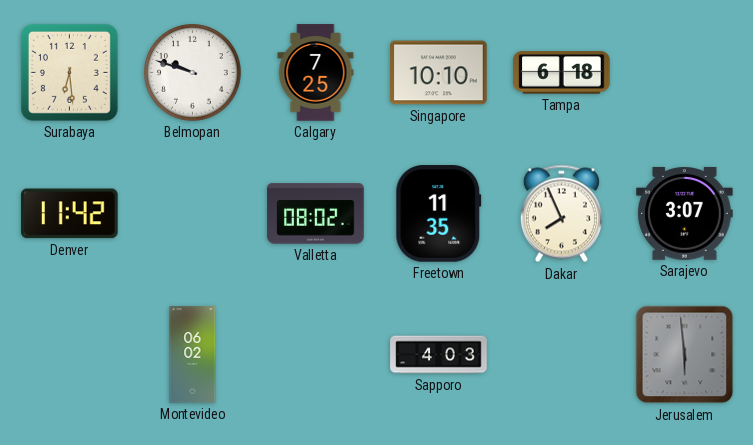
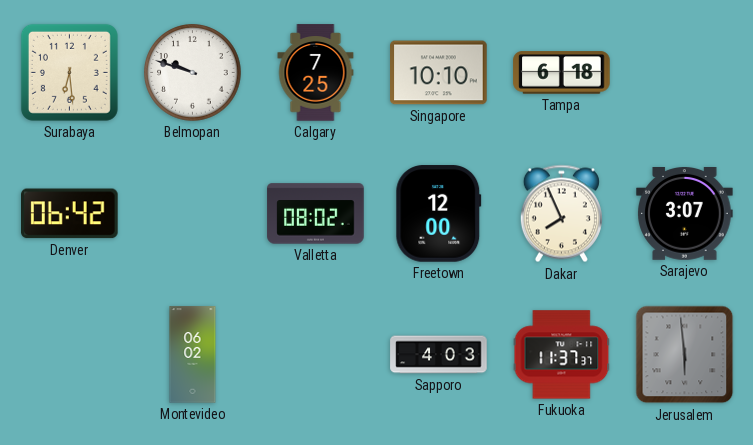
Denver: 11:42 -> 06:42 (70, 214)
Freetown: 11:35 -> 12:00 (439, 214)
Fukuoka: none -> 11:37 (562, 355)
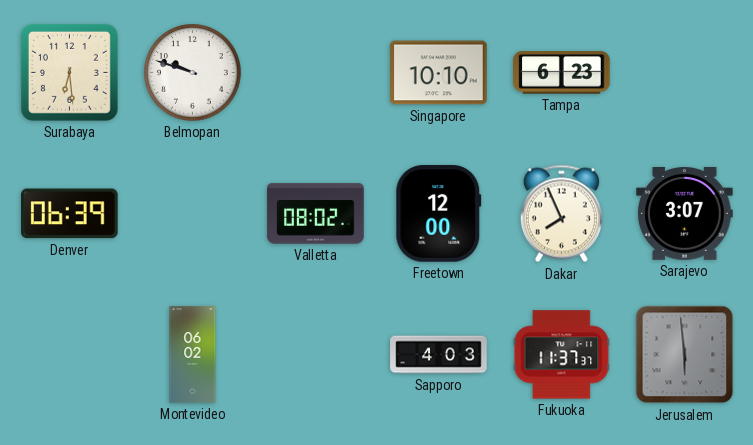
Calgary: 7:25 -> none (316, 73)
Tampa: 6:18 -> 6:23 (562, 73)
Denver: 06:42 -> 06:39 (70, 214)
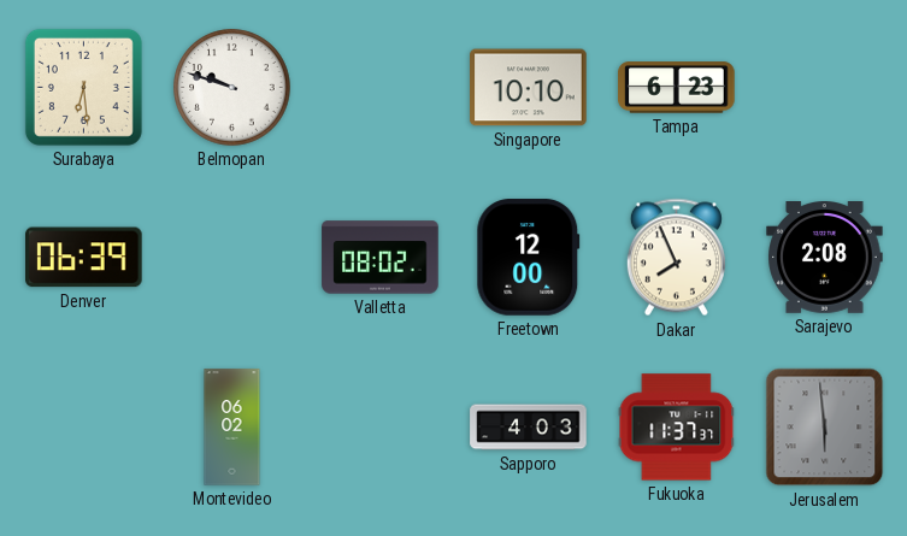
Sarajevo: 3:07 -> 2:08 (825, 258)
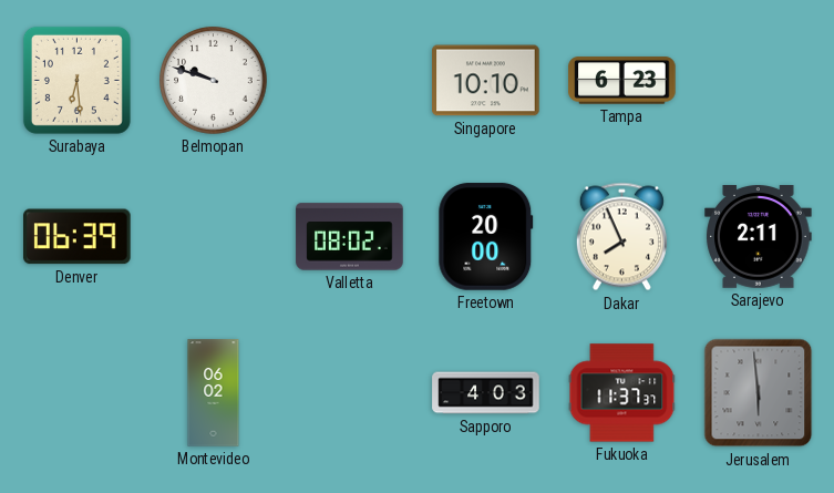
Freetown: 12:00 -> 20:00 (486, 237)
Sarajevo: 2:08 -> 2:11 (759, 237)
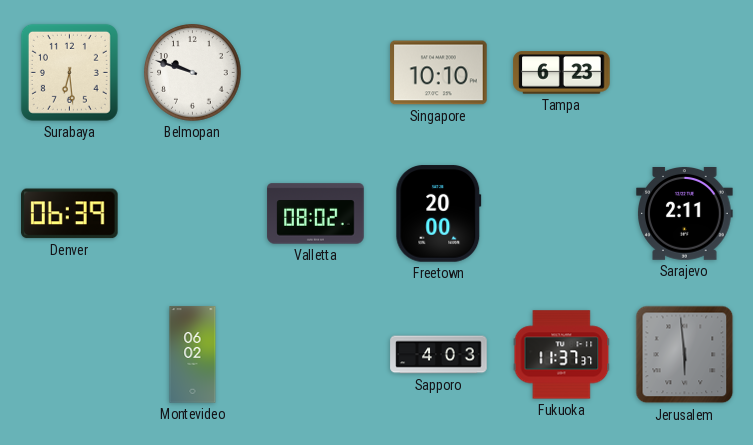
Dakar: 7:56 -> none (621, 237)
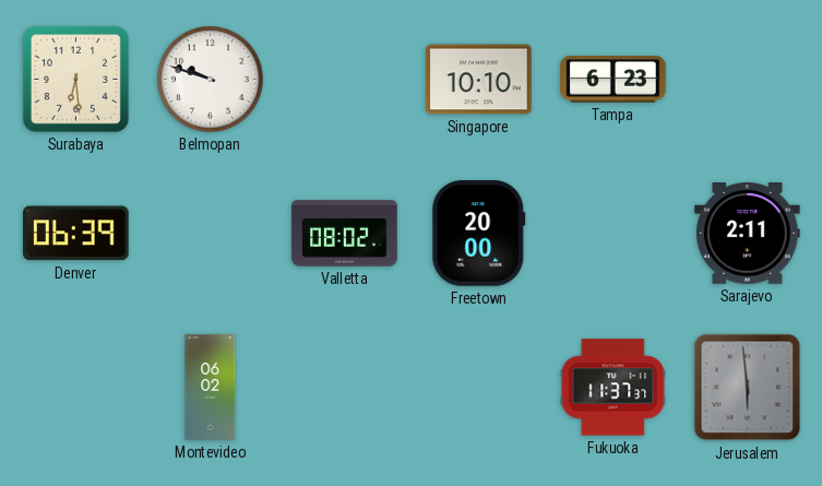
Sapporo: 4:03 -> none (439, 355)
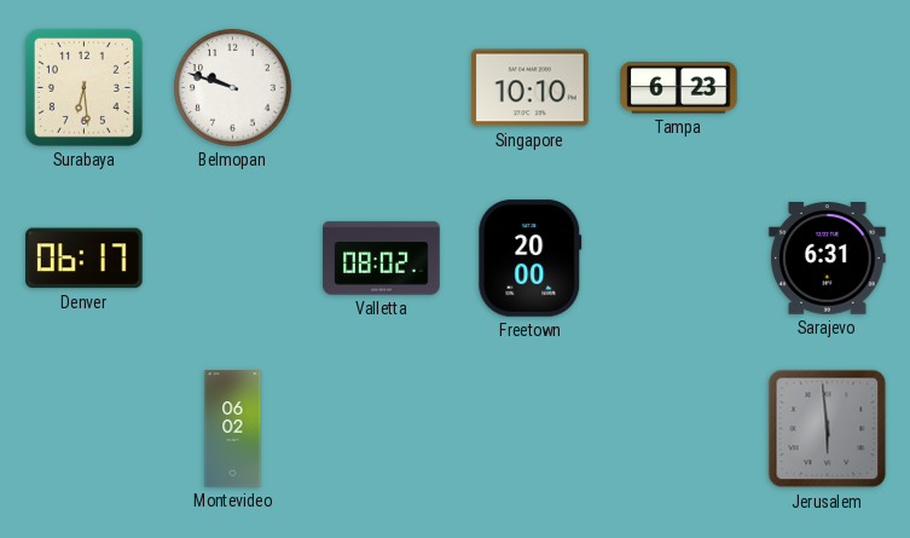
Denver: 06:39 -> 06:17 (85, 259)
Sarajevo: 2:11 -> 6:31 (828, 259)
Fukuoka: 11:37 -> none (613, 388)
